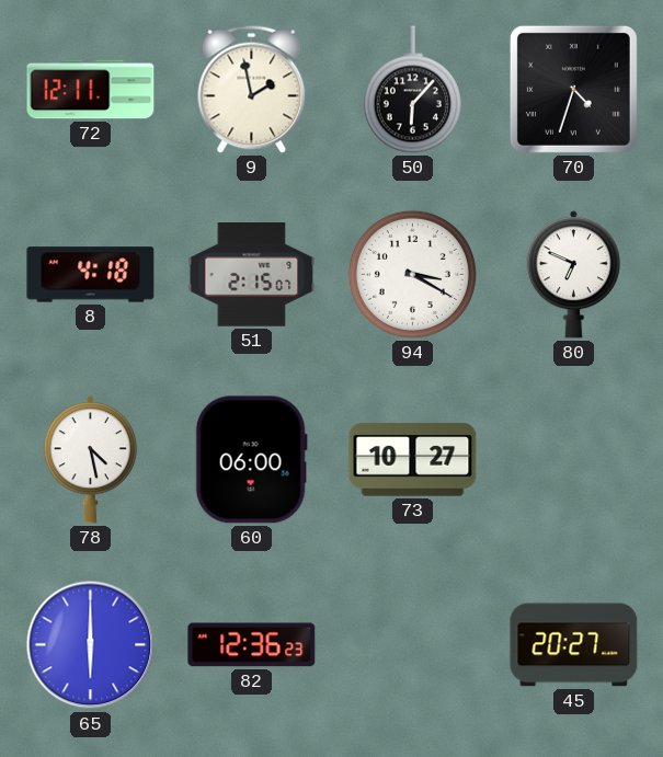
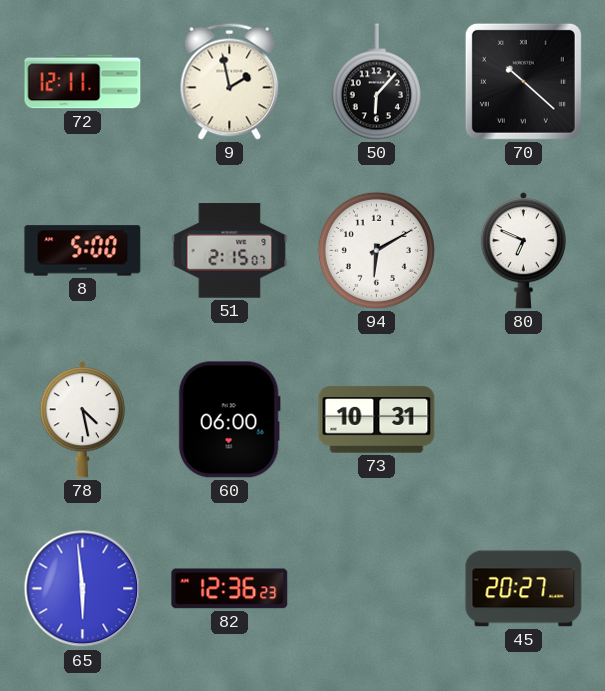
70: 4:33 -> 10:22 (523, 81)
8: 4:18 -> 5:00 (83, 251)
94: 3:20 -> 6:10 (376, 250)
73: 10:27 -> 10:31 (377, 420)
65: 6:00 -> 5:59 (83, 589)
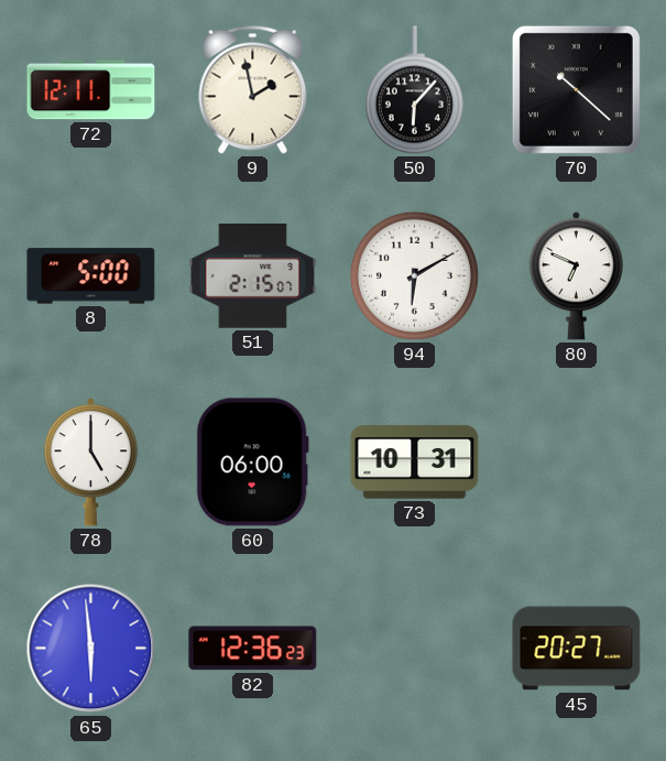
78: 4:28 -> 5:00 (90, 463)
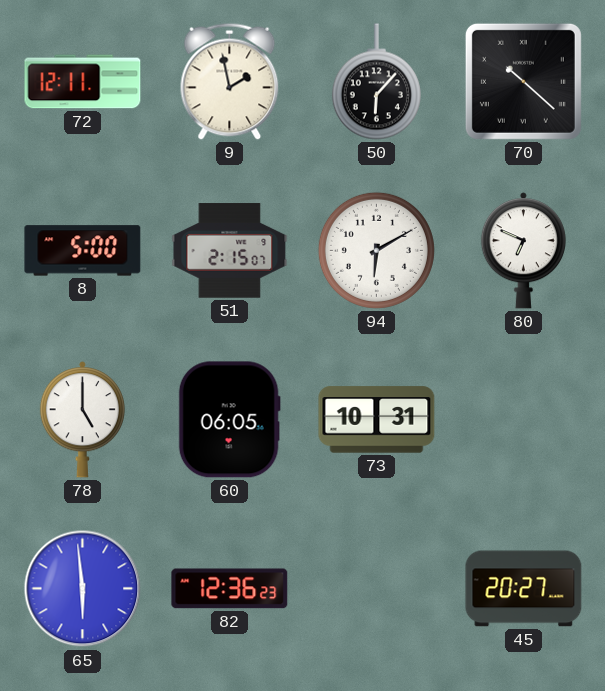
60: 06:00 -> 06:05 (229, 420)
